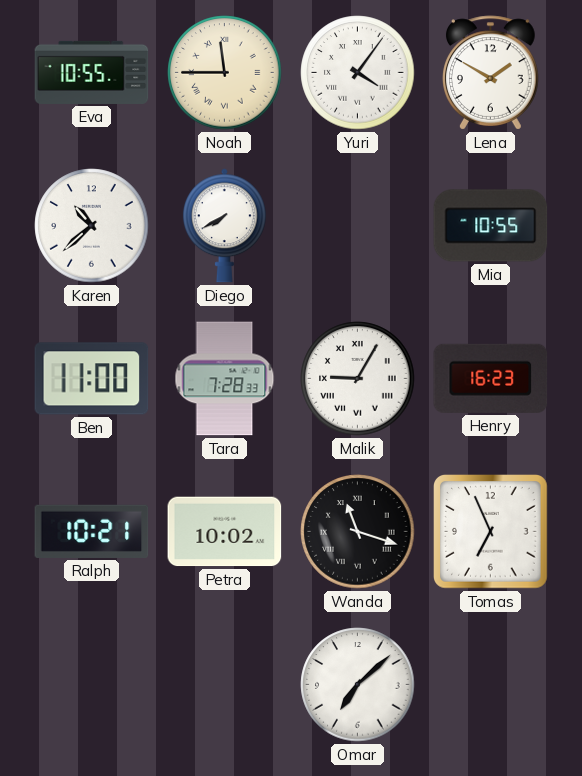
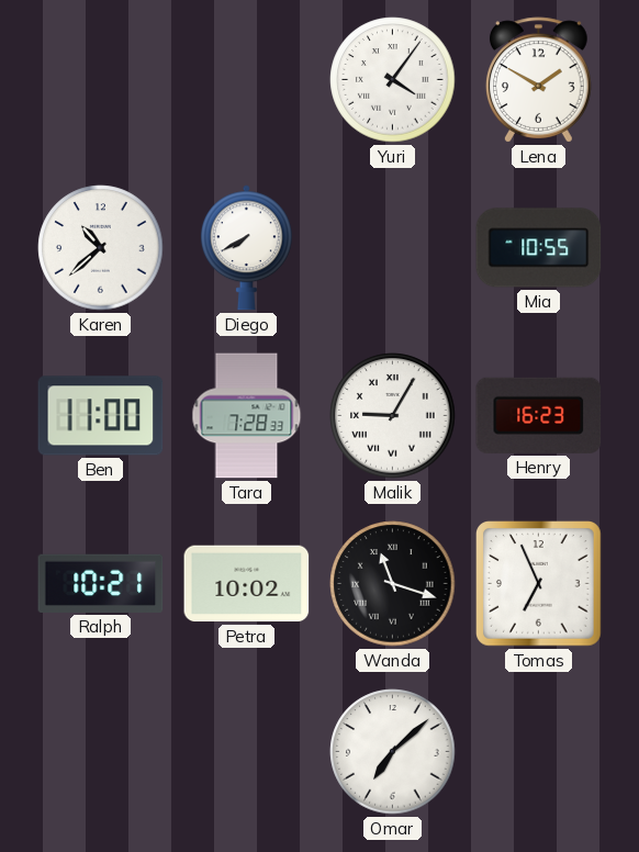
Eva: 10:55 -> none (92, 72)
Noah: 11:45 -> none (225, 73)
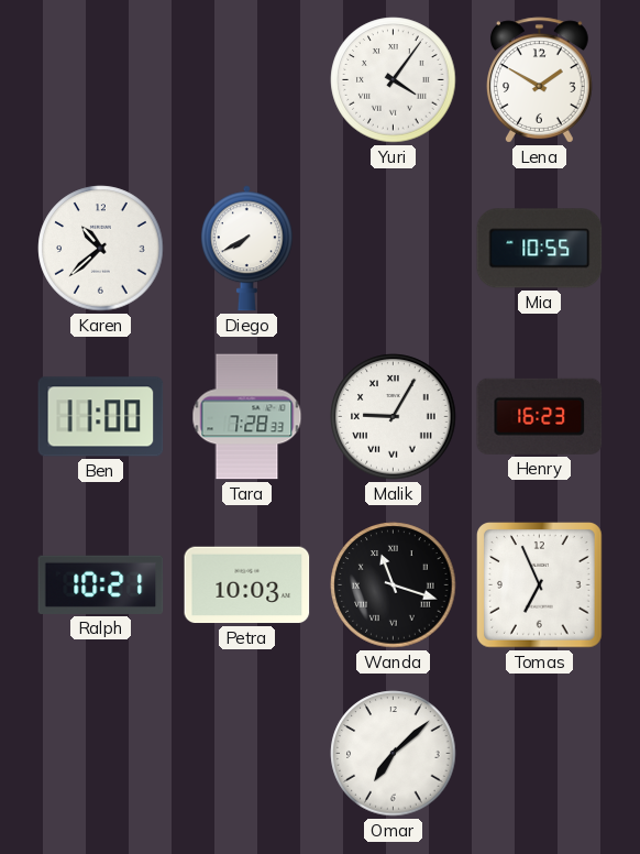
Petra: 10:02 -> 10:03 (247, 585)
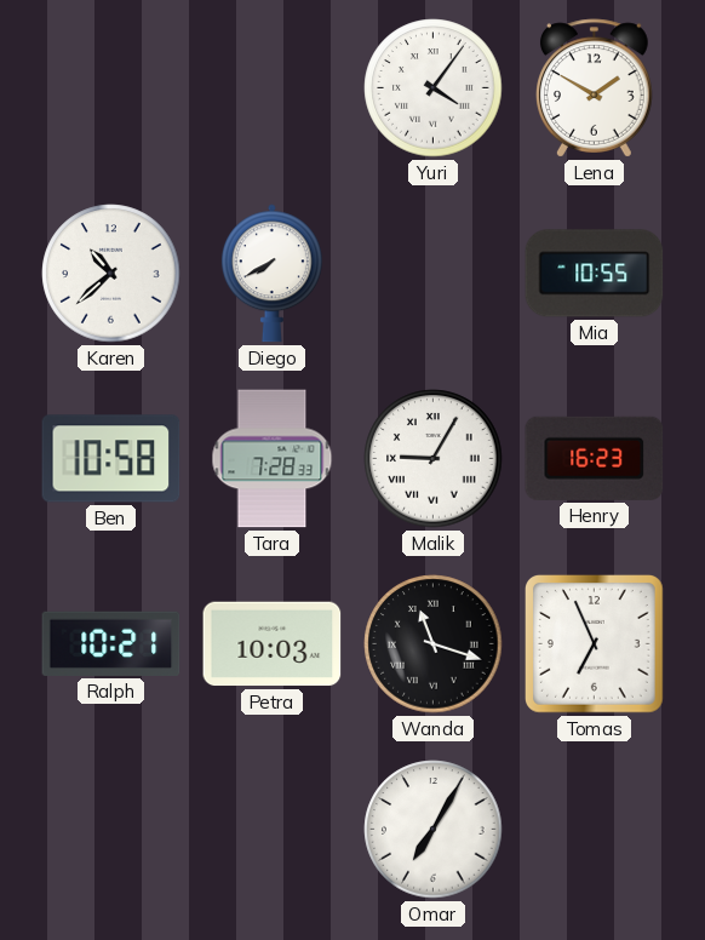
Ben: 11:00 -> 10:58 (111, 459)
Omar: 7:08 -> 7:05 (434, 830)
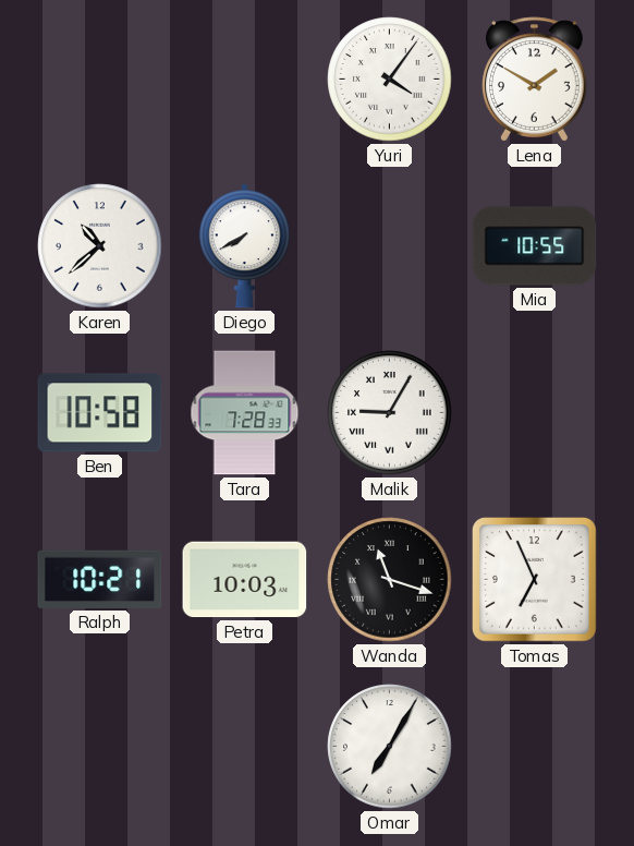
Henry: 16:23 -> none (595, 458)
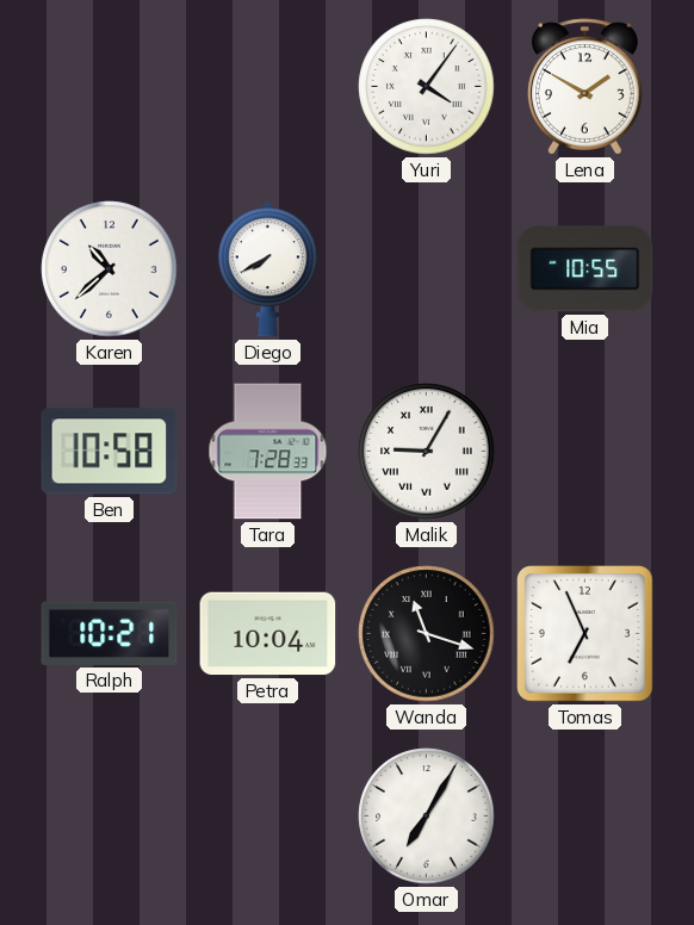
Petra: 10:03 -> 10:04 (268, 634)
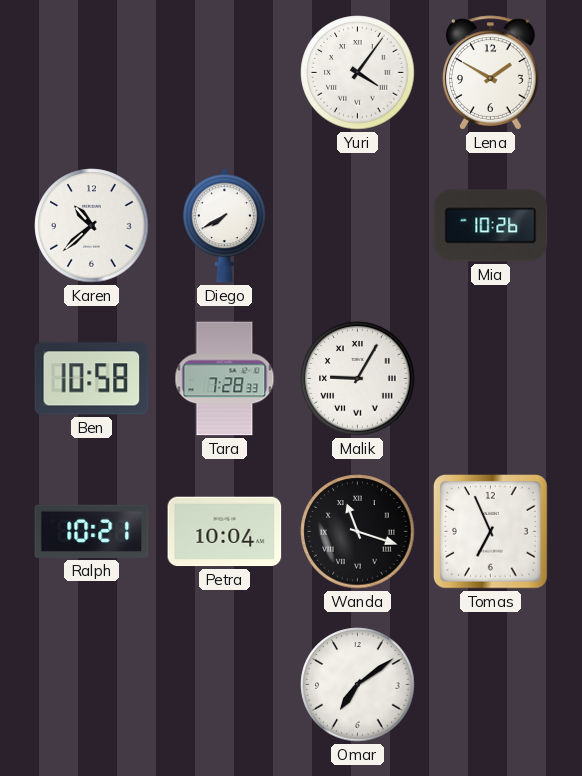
Mia: 10:55 -> 10:26 (491, 226)
Omar: 7:05 -> 7:09 (358, 685)
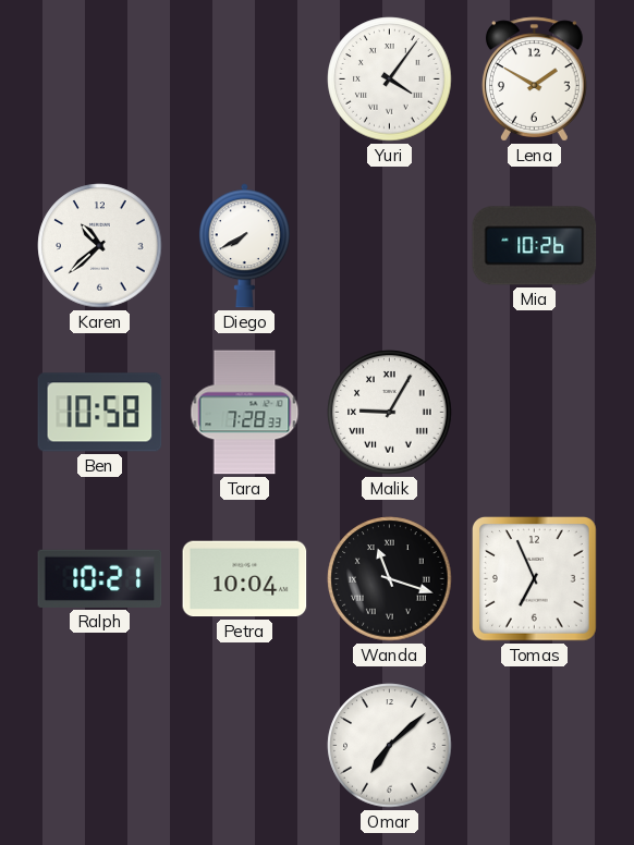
Omar: 7:09 -> 7:08 (390, 746)
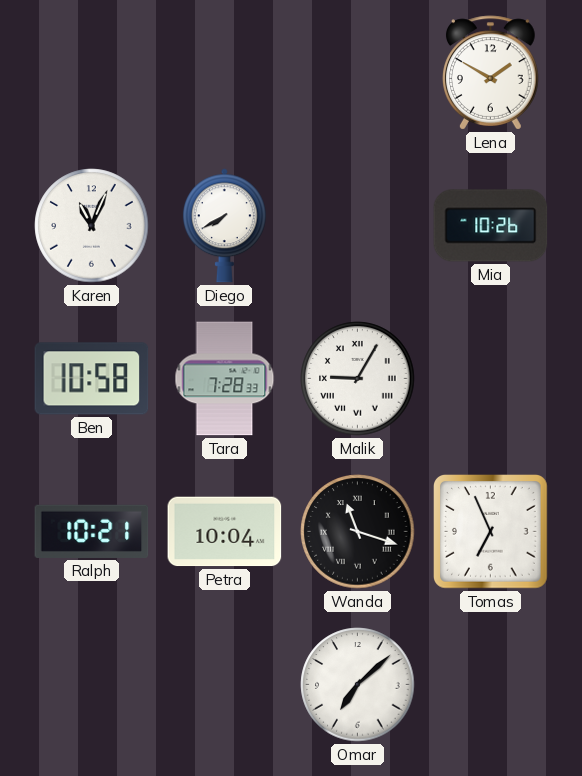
Yuri: 4:06 -> none (390, 79)
Karen: 10:38 -> 11:04 (92, 226)
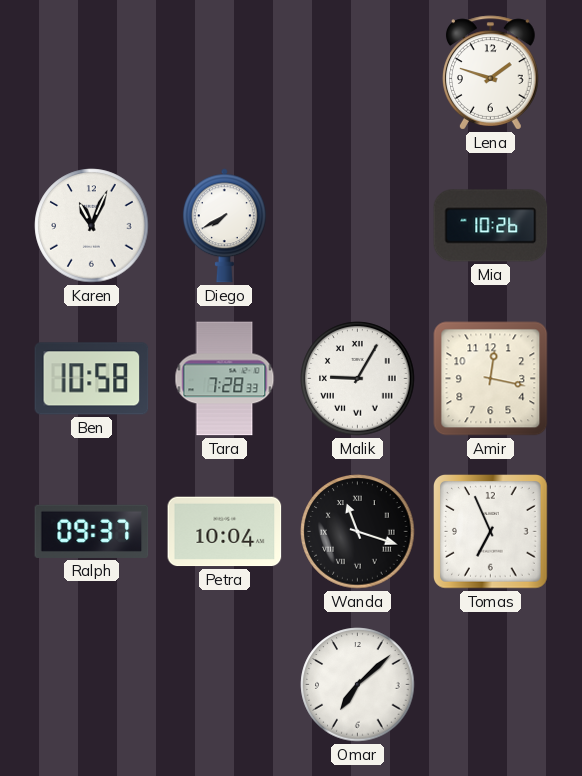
Lena: 1:50 -> 1:48 (491, 73)
Amir: none -> 12:17 (491, 379)
Ralph: 10:21 -> 09:37 (92, 531)
